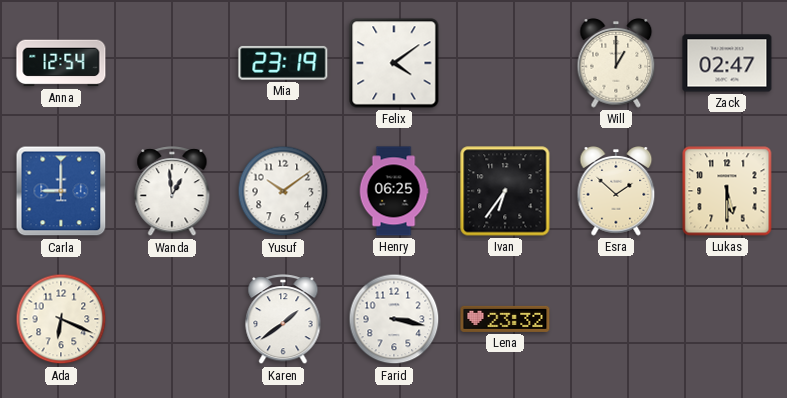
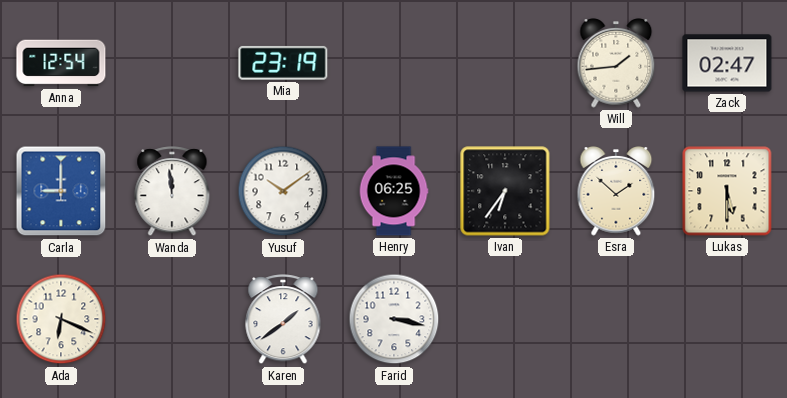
Felix: 4:09 -> none (394, 63)
Will: 1:00 -> 1:44 (616, 63)
Wanda: 12:59 -> 11:59 (172, 192)
Lena: 23:32 -> none (505, 319)
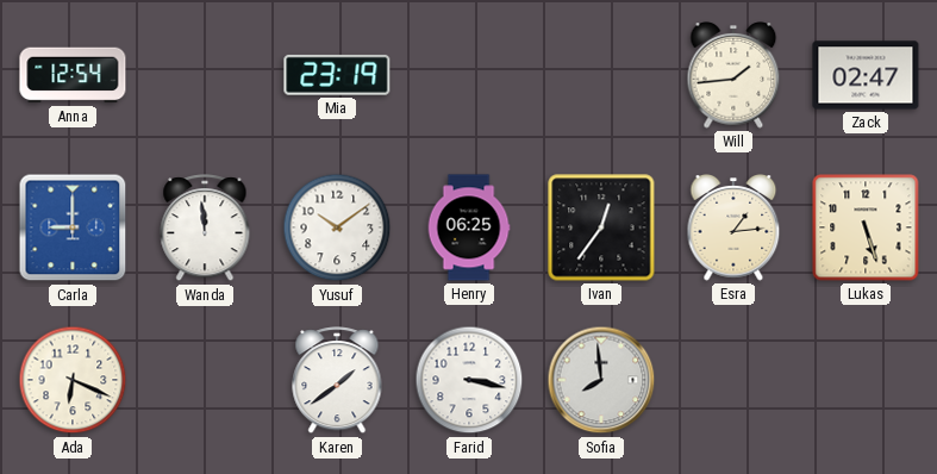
Ivan: 6:36 -> 12:36 (601, 227)
Esra: 1:52 -> 1:14 (733, 227)
Lukas: 5:30 -> 5:27 (866, 227)
Sofia: none -> 7:59 (601, 380)
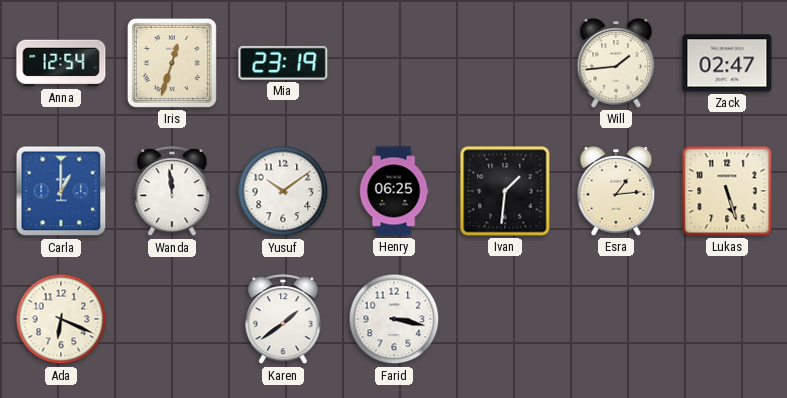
Iris: none -> 12:33 (172, 63)
Carla: 9:00 -> 1:00 (61, 191)
Ivan: 12:36 -> 1:31 (505, 191)
Sofia: 7:59 -> none (601, 380)
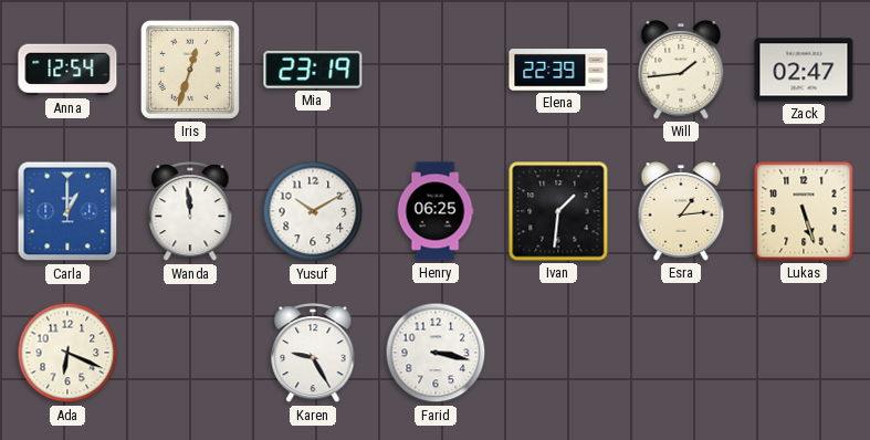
Elena: none -> 22:39 (558, 70)
Yusuf: 10:09 -> 10:10 (313, 211)
Karen: 1:39 -> 9:25 (313, 354)
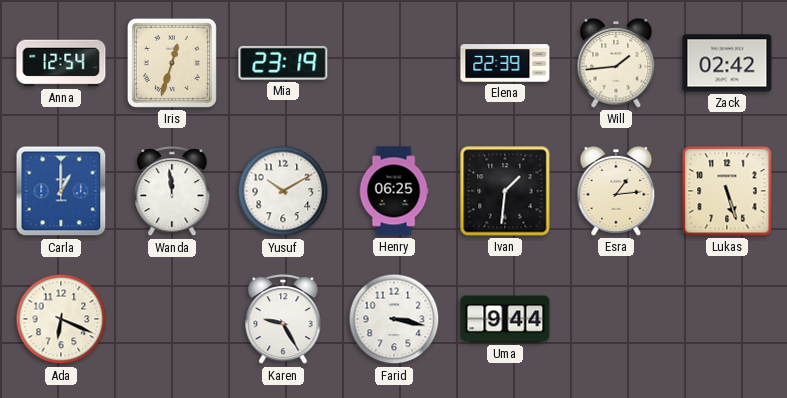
Zack: 02:47 -> 02:42 (727, 63)
Uma: none -> 9:44 (505, 319)
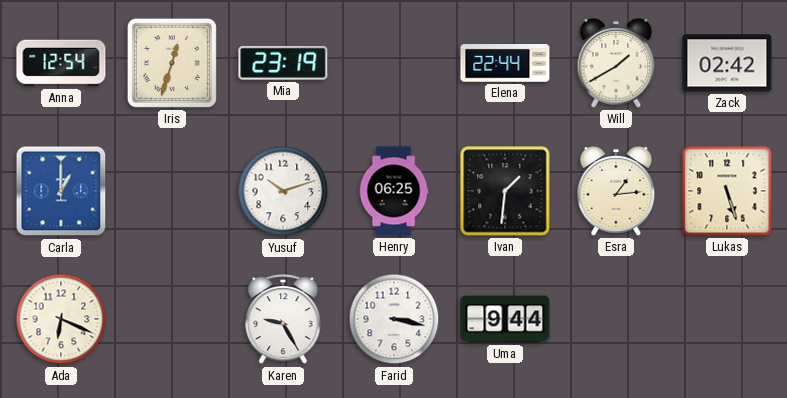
Elena: 22:39 -> 22:44 (505, 63)
Will: 1:44 -> 1:40 (616, 63)
Wanda: 11:59 -> none (172, 192)
Yusuf: 10:10 -> 10:12 (283, 191)
